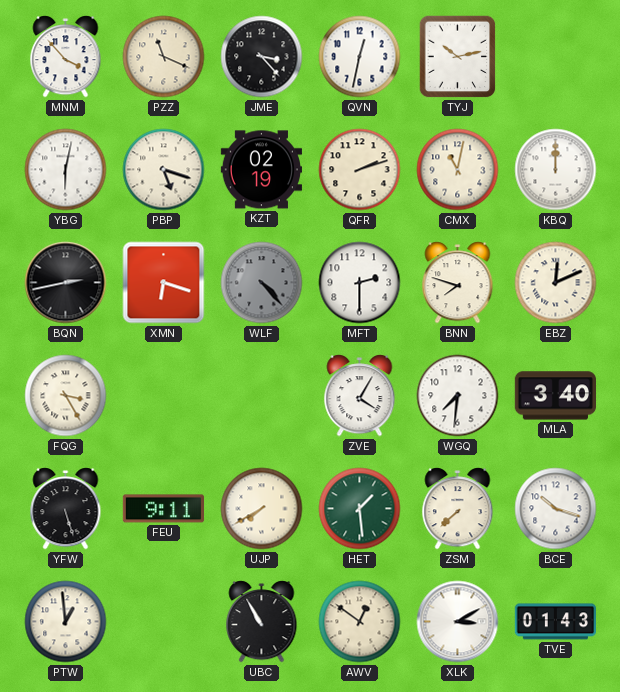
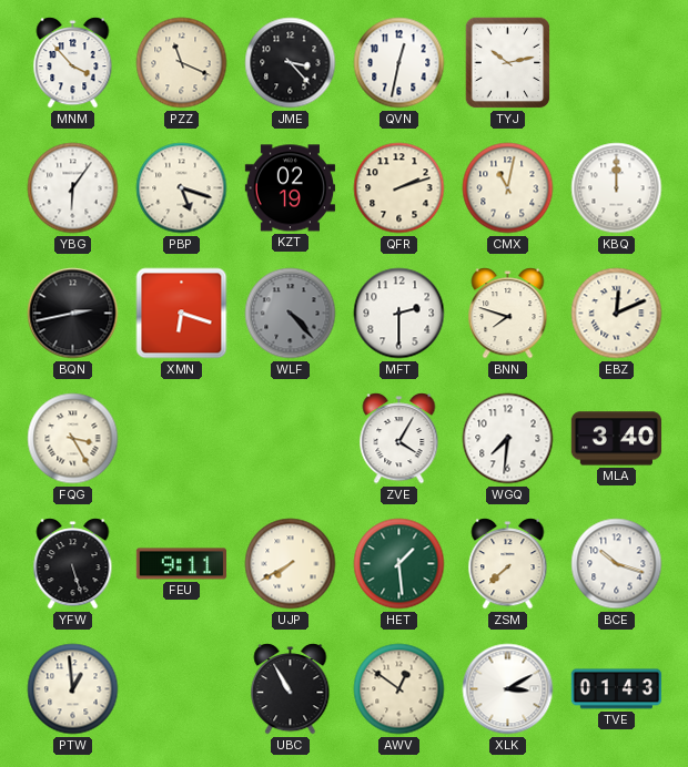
YBG: 6:02 -> 6:06 (73, 188)
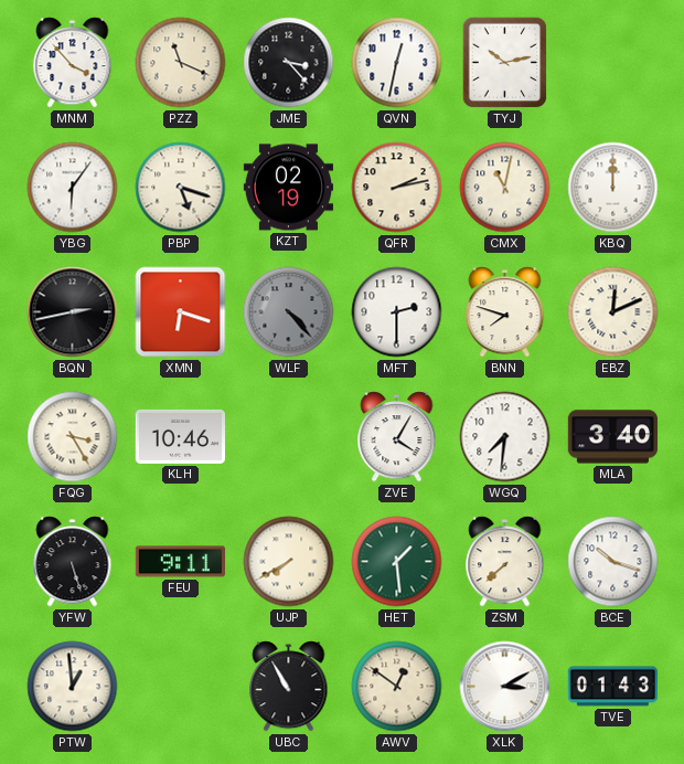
QFR: 2:12 -> 2:13 (397, 188)
KLH: none -> 10:46 (180, 436)
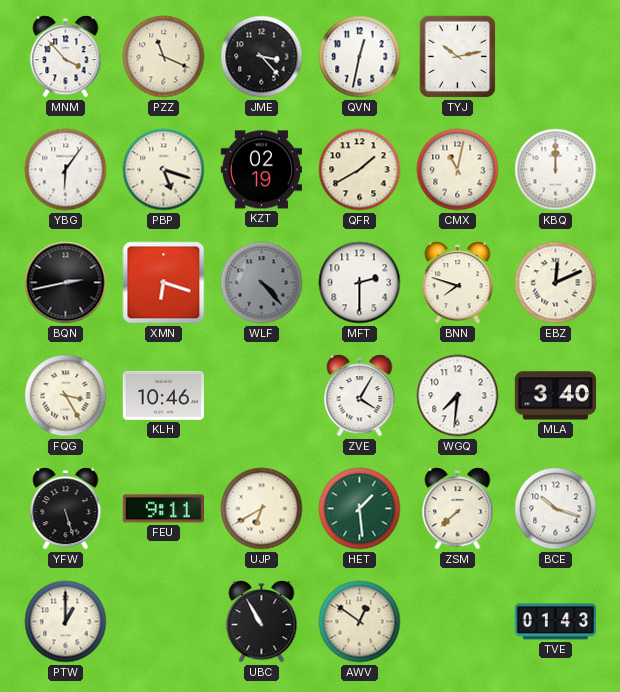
QFR: 2:13 -> 1:40 (360, 170)
UJP: 7:40 -> 6:40 (262, 509)
PTW: 12:59 -> 1:00 (66, 622)
XLK: 3:10 -> none (505, 687)
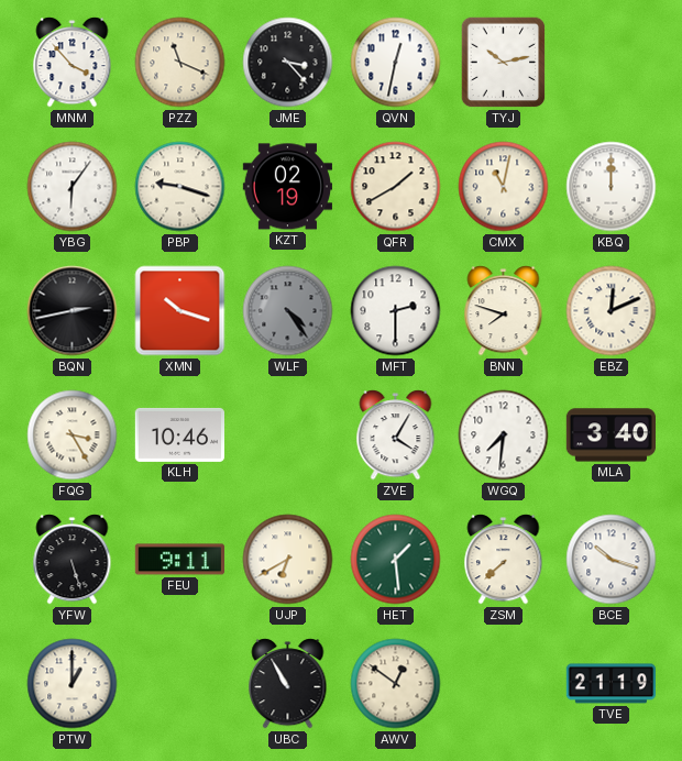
PBP: 5:18 -> 9:18 (180, 187)
XMN: 6:18 -> 10:18 (180, 311)
WLF: 4:23 -> 4:24 (288, 311)
TVE: 01:43 -> 21:19 (610, 684)
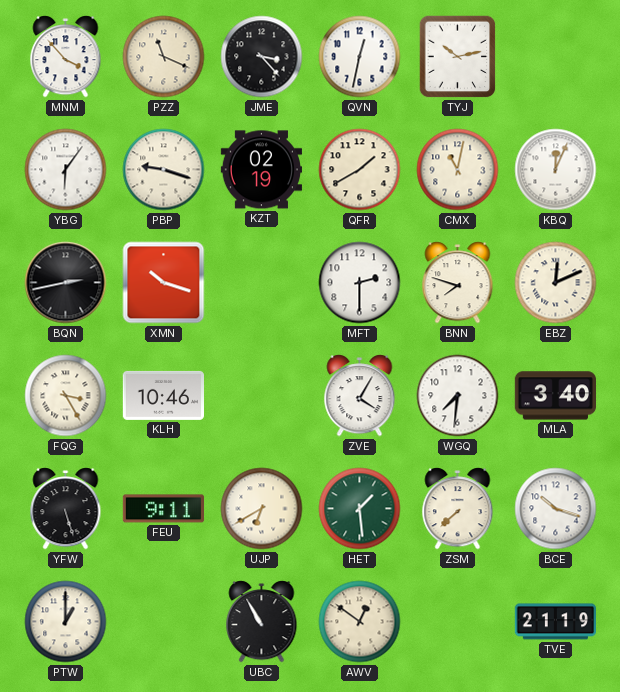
KBQ: 12:00 -> 12:04 (556, 170)
WLF: 4:24 -> none (288, 311)
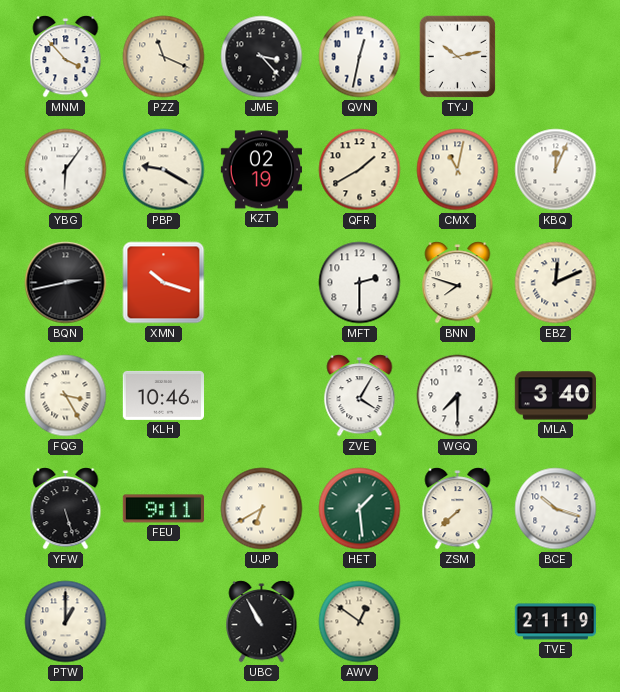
PBP: 9:18 -> 9:20 (164, 170)
WGQ: 7:31 -> 7:30 (458, 396)
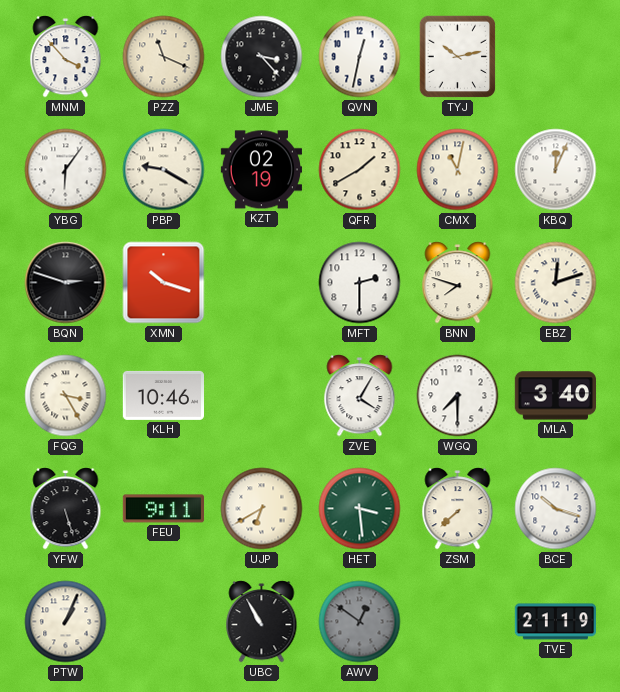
BQN: 2:43 -> 2:48 (66, 283)
EBZ: 12:11 -> 12:12 (556, 283)
HET: 1:29 -> 3:29 (360, 509)
PTW: 1:00 -> 1:04 (66, 622)
AWV dial: cream -> grey (360, 622)
